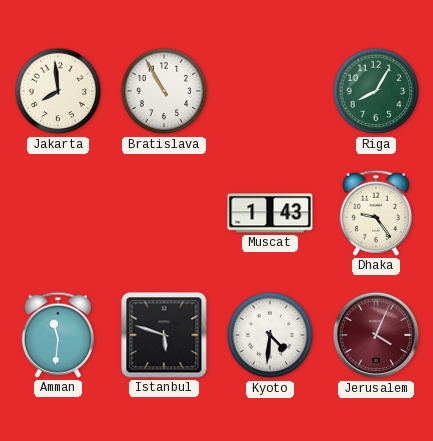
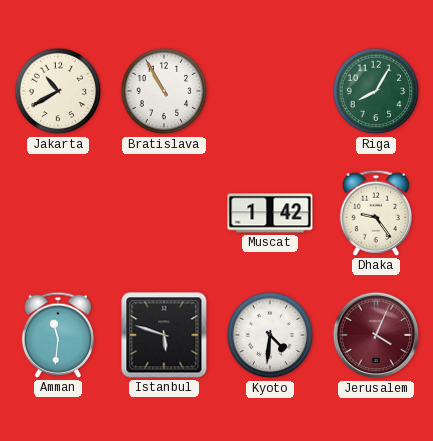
Jakarta: 7:59 -> 10:40 (58, 91)
Muscat: 1:43 -> 1:42 (270, 213)
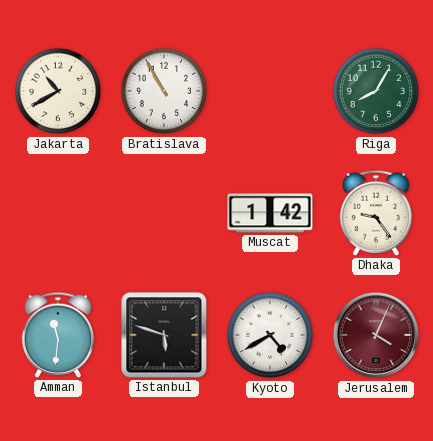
Kyoto: 4:31 -> 4:40 (270, 335)
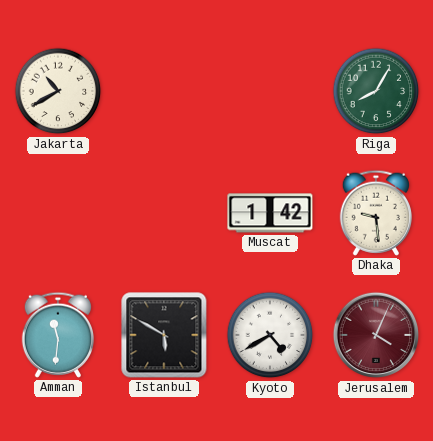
Bratislava: 10:55 -> none (164, 91)
Dhaka: 9:24 -> 9:29 (375, 213)
Istanbul: 5:48 -> 5:50 (164, 335)
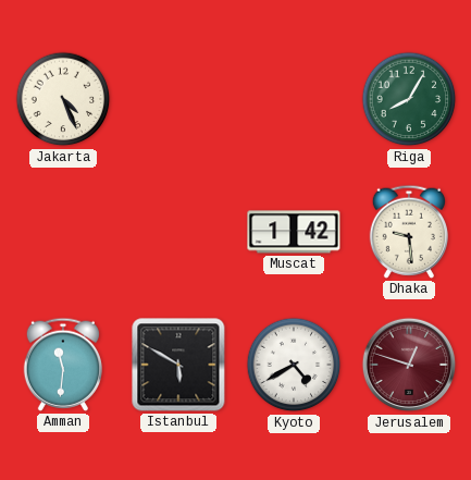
Jakarta: 10:40 -> 4:26 (63, 99)
Jerusalem: 4:04 -> 12:48 (409, 365)
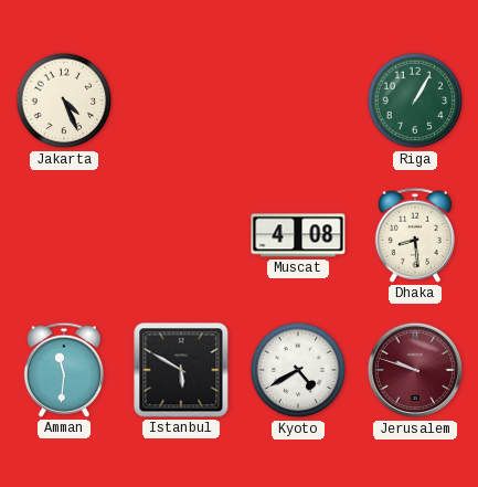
Riga: 8:05 -> 1:05 (415, 100)
Muscat: 1:42 -> 4:08 (298, 235)
Dhaka: 9:29 -> 8:29 (414, 235)
Jerusalem: 12:48 -> 9:48 (415, 370)
